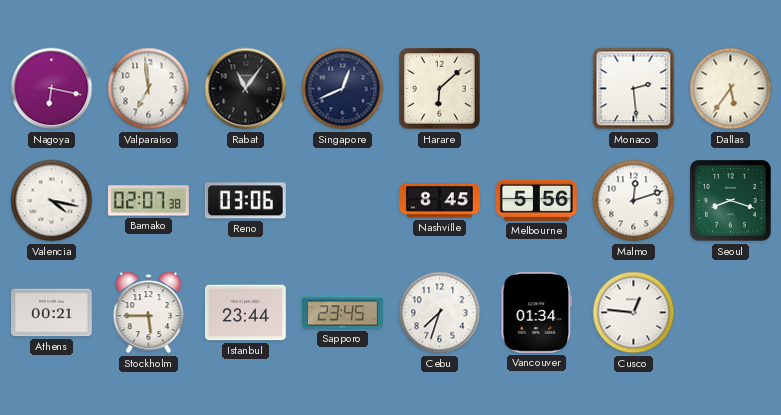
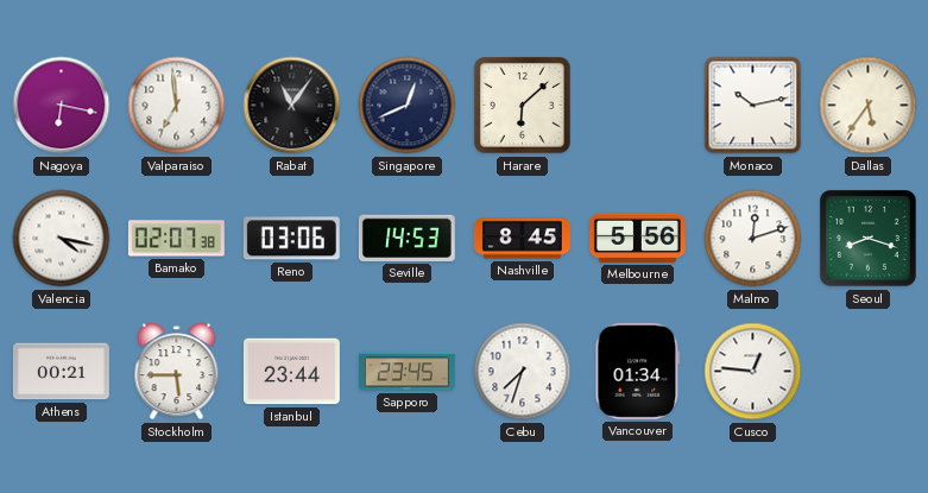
Monaco: 2:29 -> 10:13 (753, 106)
Seville: none -> 14:53 (406, 238)
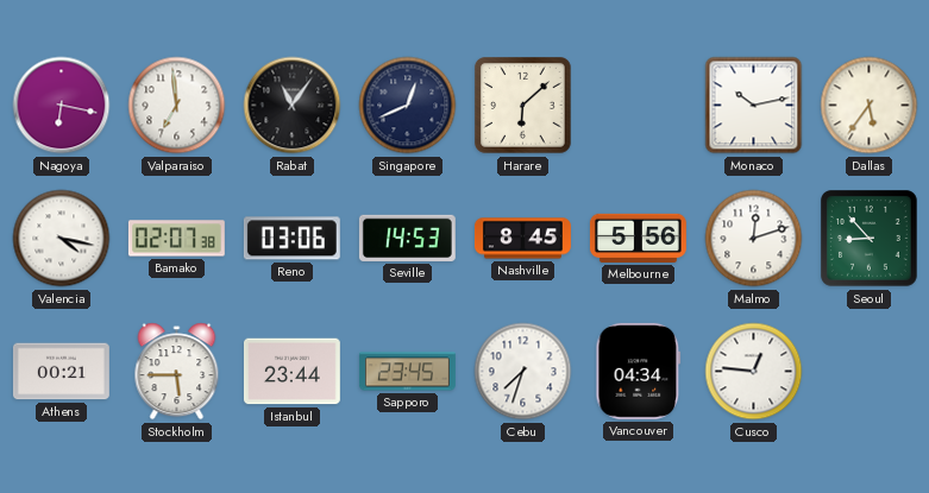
Seoul: 8:18 -> 8:53 (870, 239)
Vancouver: 01:34 -> 04:34 (639, 371)
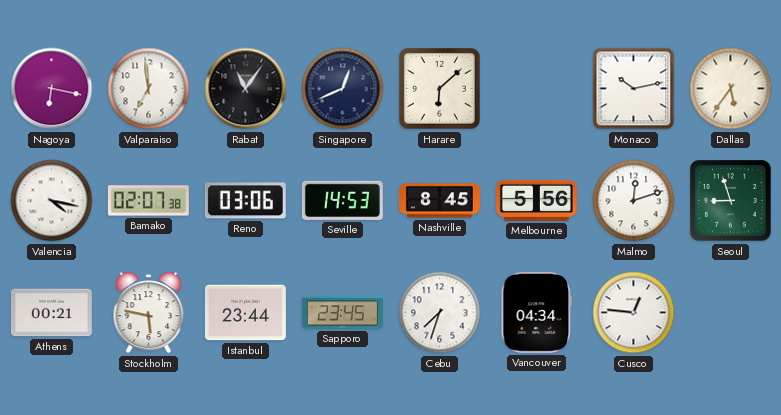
Seoul: 8:53 -> 8:57 (731, 201)
Stockholm: 5:45 -> 5:47 (149, 313)
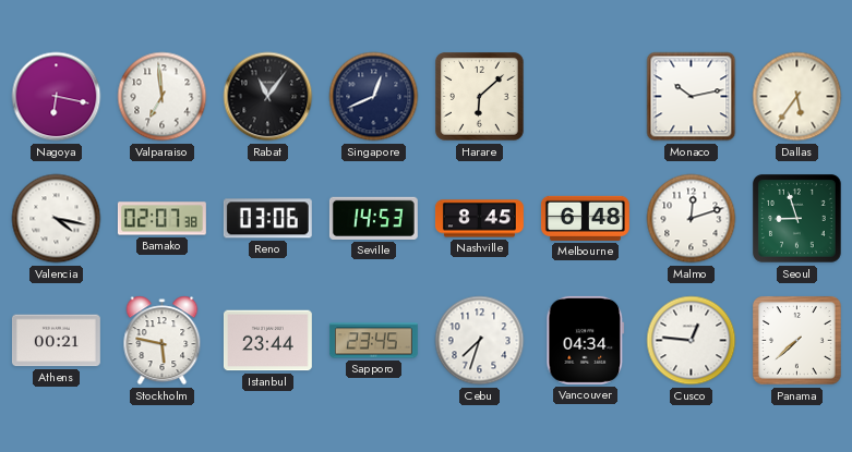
Melbourne: 5:56 -> 6:48 (585, 218)
Panama: none -> 7:38 (797, 341)
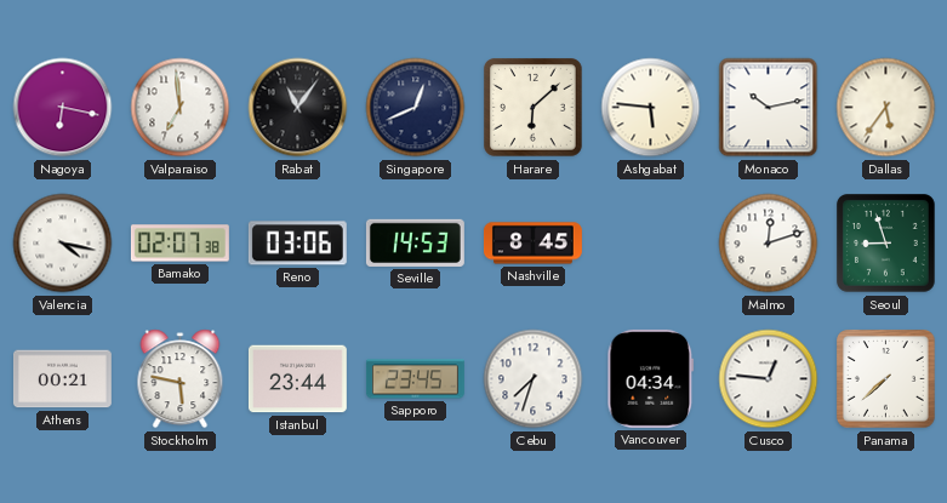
Ashgabat: none -> 5:46 (651, 108)
Melbourne: 6:48 -> none (585, 218)
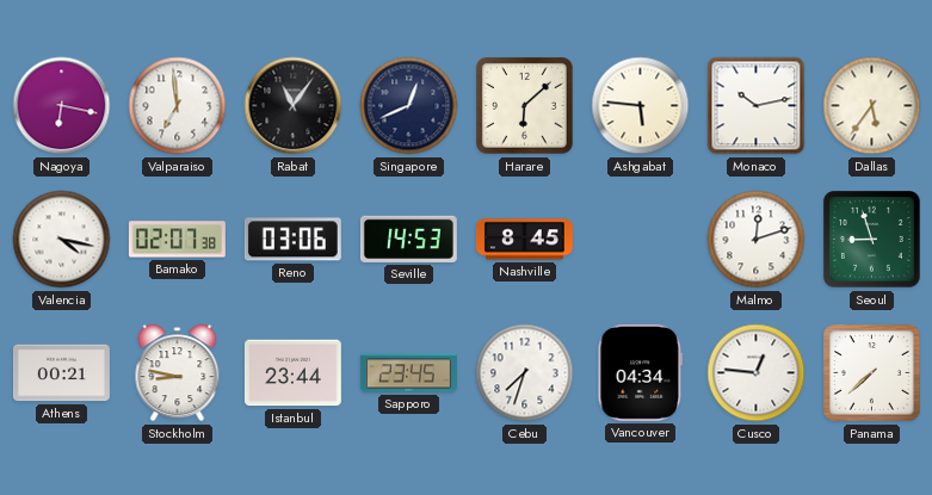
Stockholm: 5:47 -> 8:47 (178, 373)
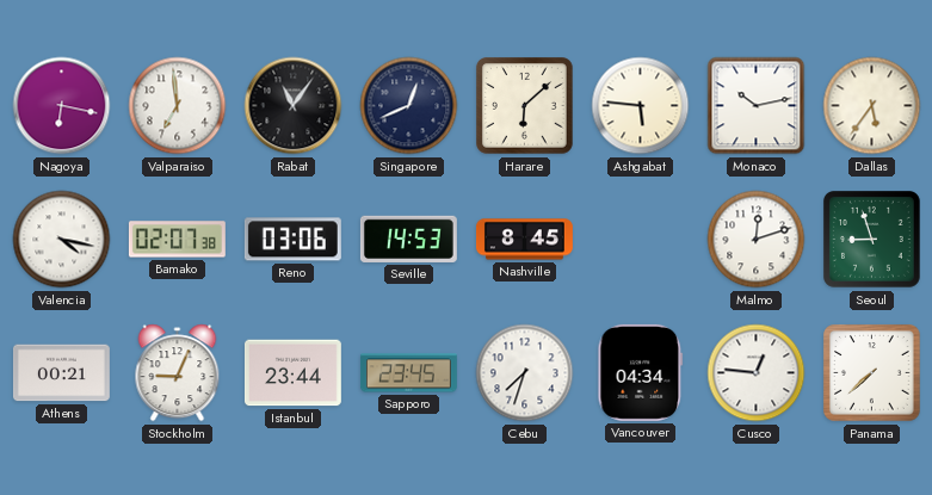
Stockholm: 8:47 -> 9:04 (178, 373)
